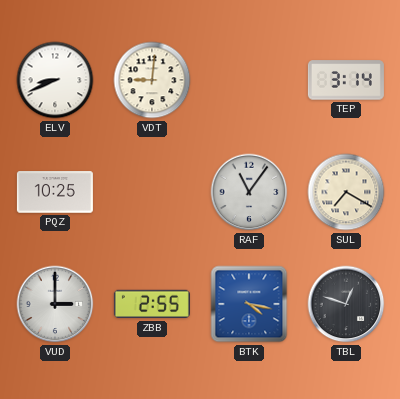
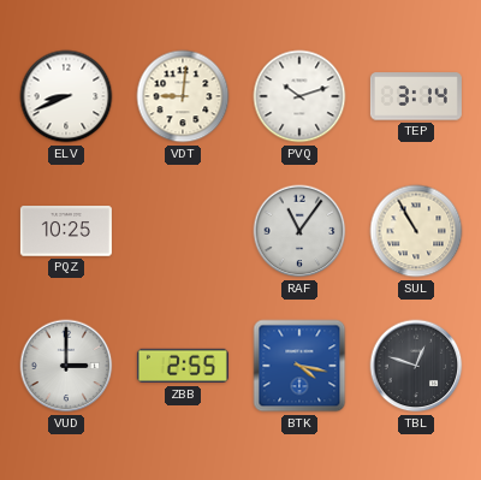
PVQ: none -> 10:12 (299, 96)
SUL: 7:20 -> 10:55 (416, 231)
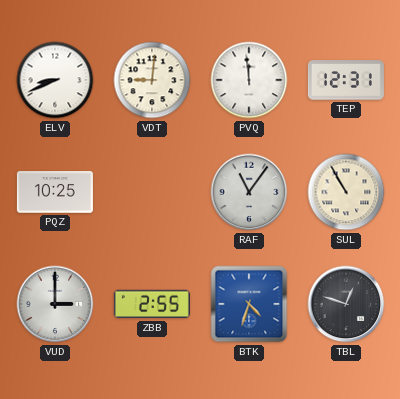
PVQ: 10:12 -> 11:59 (249, 80)
TEP: 3:14 -> 12:31 (346, 80)
BTK: 4:17 -> 4:33 (249, 304)
